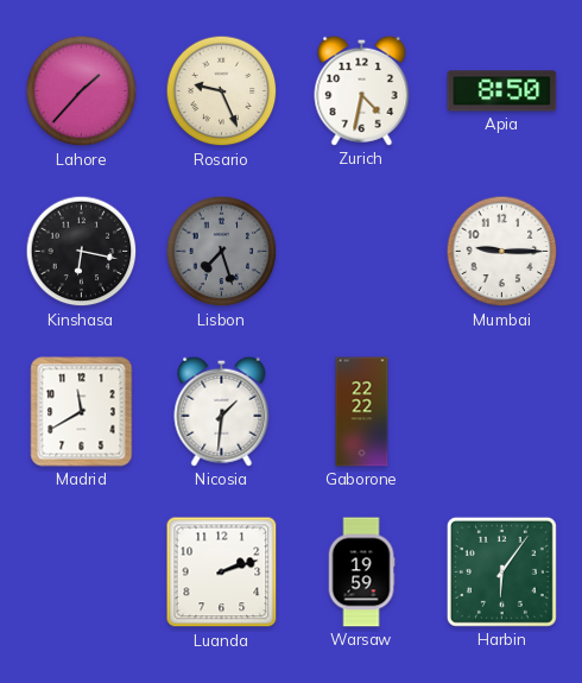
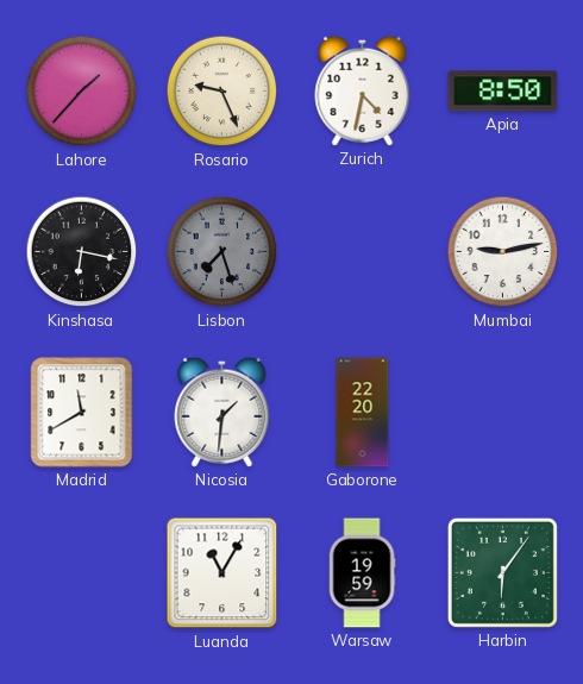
Mumbai: 9:15 -> 9:13 (503, 252)
Gaborone: 22:22 -> 22:20 (363, 413)
Luanda: 2:12 -> 11:05 (222, 573)
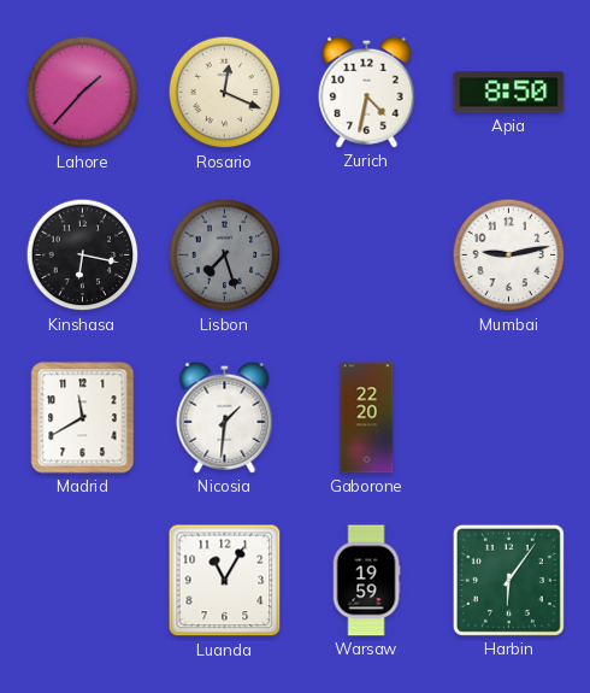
Rosario: 9:26 -> 12:19 (225, 93)
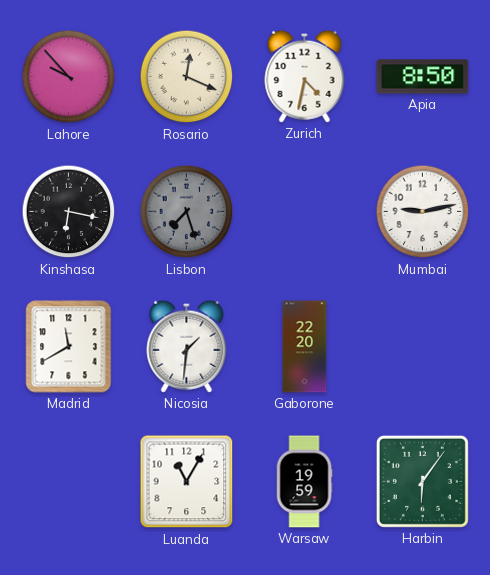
Lahore: 1:37 -> 9:53 (69, 77)
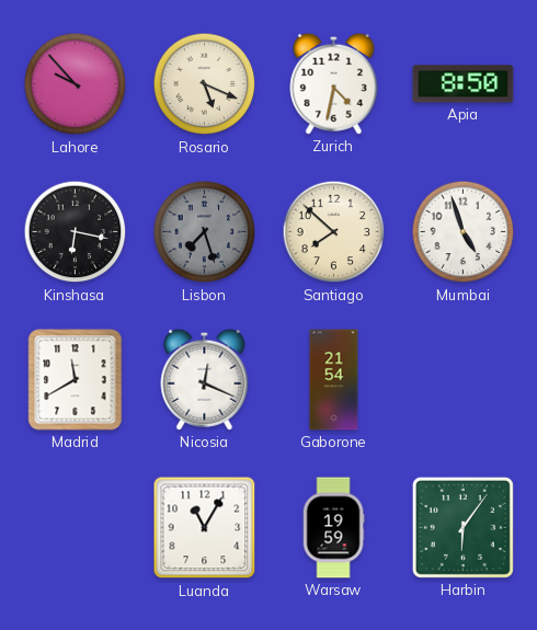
Rosario: 12:19 -> 5:19 (205, 84)
Santiago: none -> 7:52 (334, 232)
Mumbai: 9:13 -> 4:57 (464, 232)
Nicosia: 1:31 -> 12:19 (205, 379)
Gaborone: 22:20 -> 21:54 (334, 380)
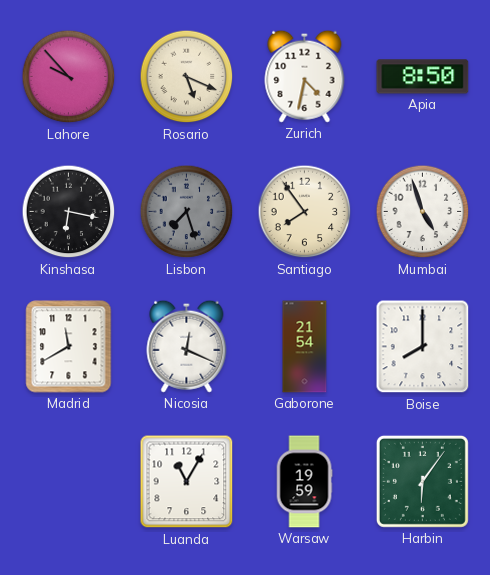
Santiago: 7:52 -> 7:54 (305, 212)
Boise: none -> 8:00 (423, 347)
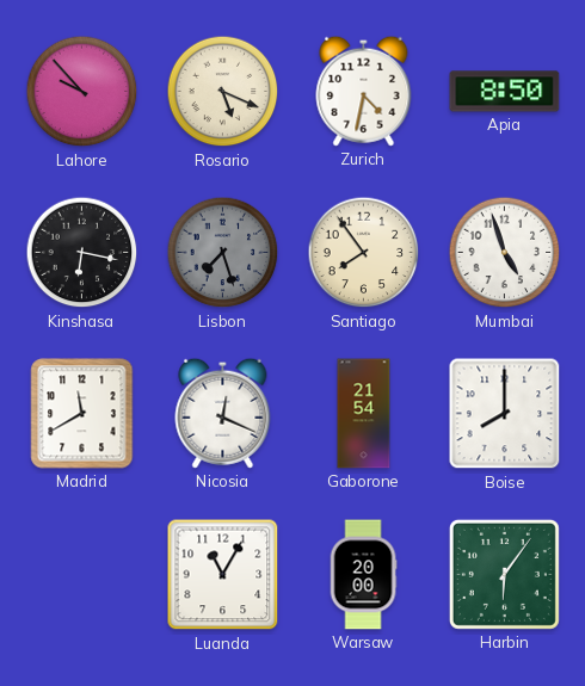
Warsaw: 19:59 -> 20:00 (363, 575)
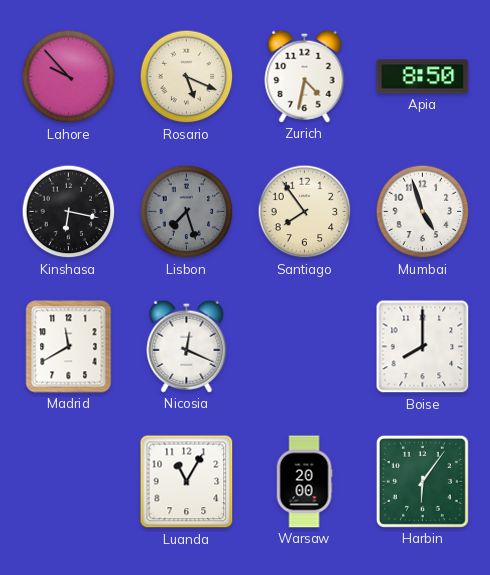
Gaborone: 21:54 -> none (364, 414)
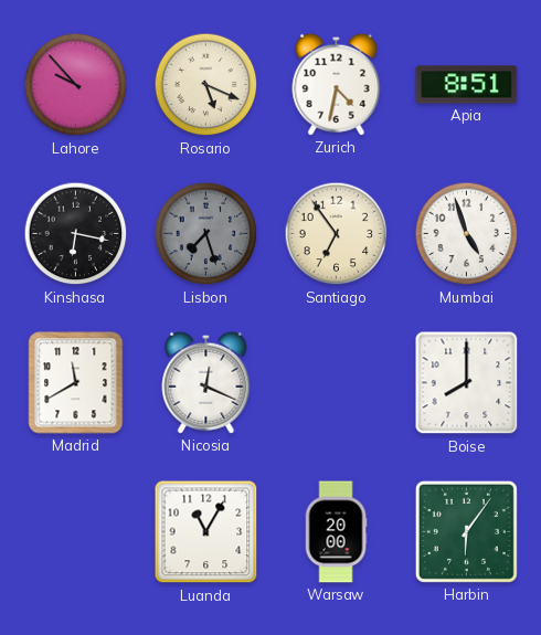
Apia: 8:50 -> 8:51 (467, 85)
Santiago: 7:54 -> 6:54 (337, 234)
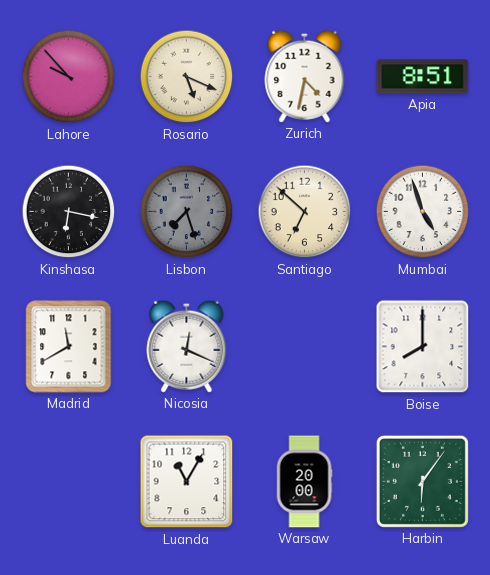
Santiago: 6:54 -> 6:52 (305, 212)
